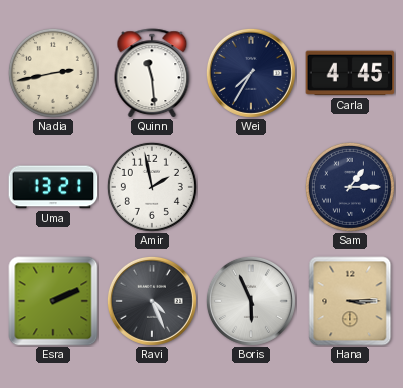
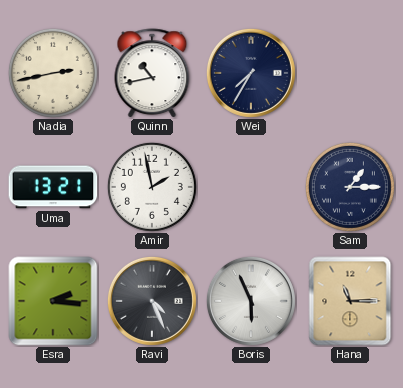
Quinn: 11:29 -> 10:43 (152, 73)
Carla: 4:45 -> none (350, 73)
Esra: 2:11 -> 2:16 (53, 301)
Hana: 3:15 -> 11:15 (350, 301)
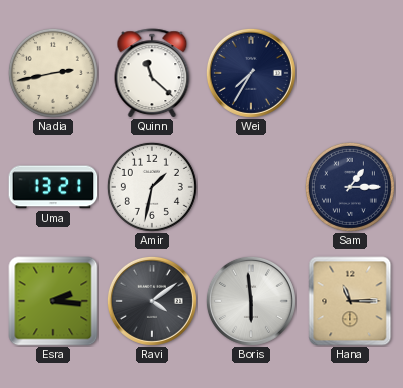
Quinn: 10:43 -> 11:22 (152, 73)
Amir: 1:58 -> 1:32 (152, 187)
Ravi: 4:26 -> 4:09 (152, 301)
Boris: 5:56 -> 5:59 (251, 301)
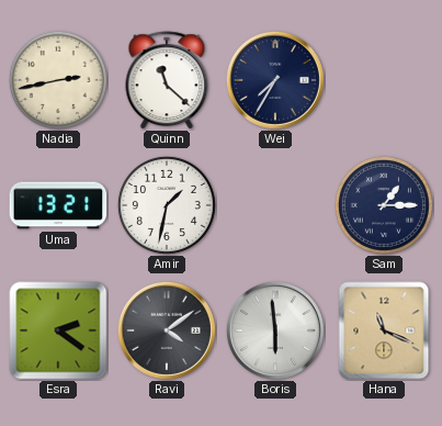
Esra: 2:16 -> 2:21 (58, 330)
Hana: 11:15 -> 11:19 (384, 330)
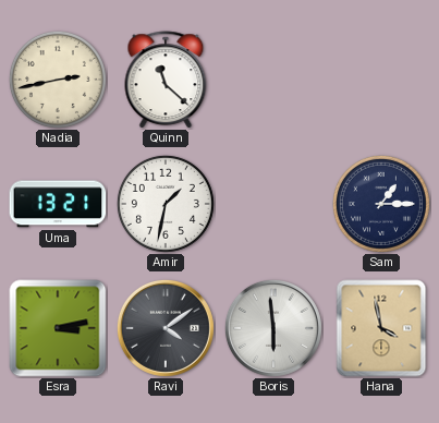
Wei: 7:35 -> none (275, 80)
Esra: 2:21 -> 3:13 (58, 328)
Hana: 11:19 -> 3:58 (381, 328)
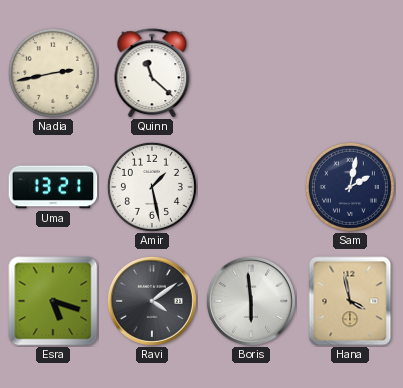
Amir: 1:32 -> 1:28 (152, 187)
Sam: 1:15 -> 2:02 (350, 187)
Esra: 3:13 -> 5:18 (53, 301)
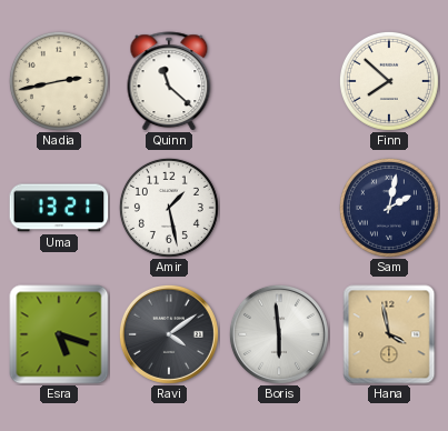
Finn: none -> 7:52 (389, 81)
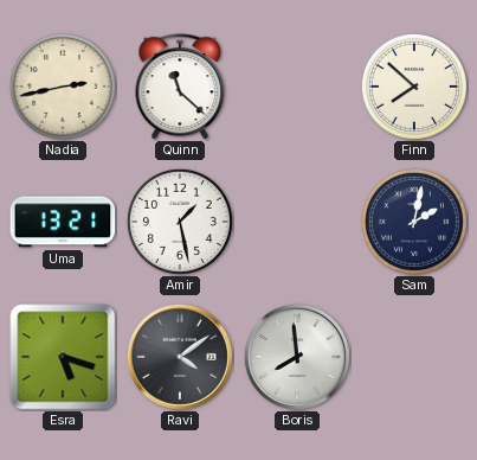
Boris: 5:59 -> 7:59 (297, 357)
Hana: 3:58 -> none (389, 334)
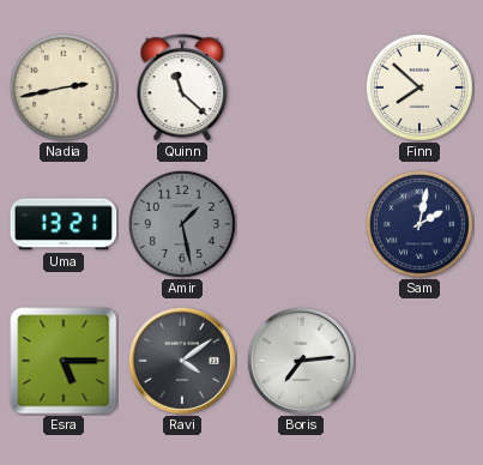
Amir dial: white -> grey (182, 224)
Esra: 5:18 -> 5:15 (64, 361)
Boris: 7:59 -> 7:14 (301, 361)
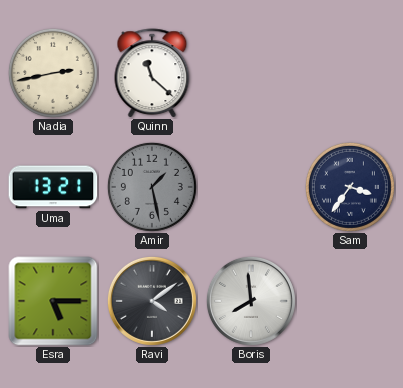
Finn: 7:52 -> none (419, 87)
Sam: 2:02 -> 3:36 (350, 187)
Boris: 7:14 -> 7:59 (251, 301)
